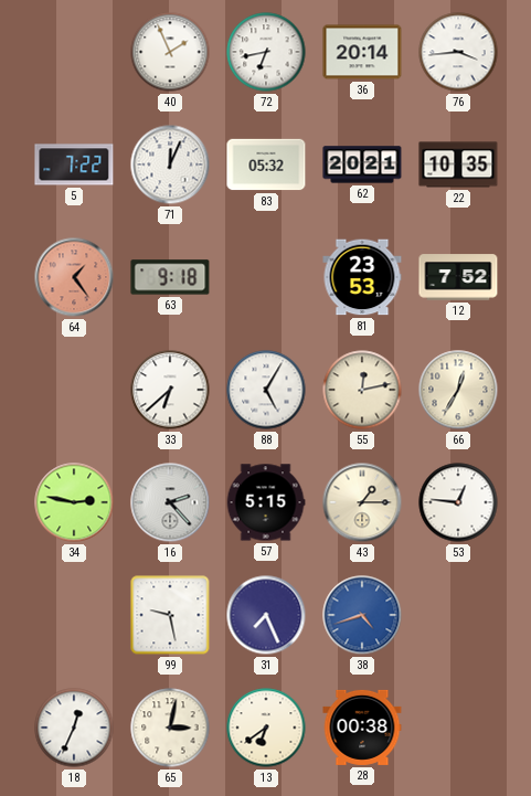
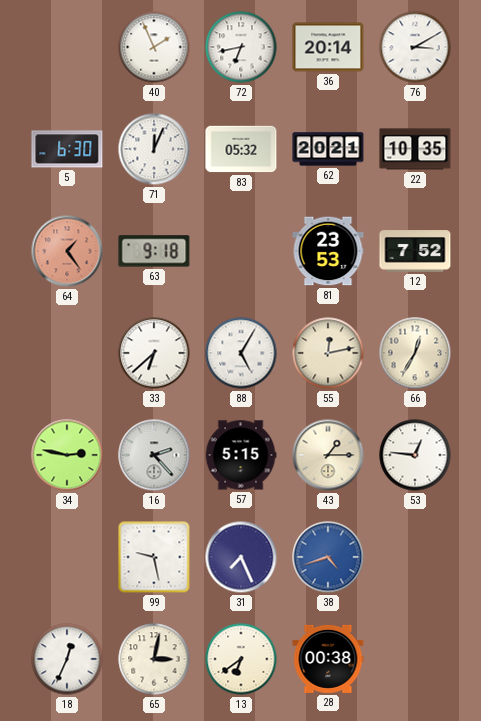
76: 3:44 -> 3:10 (415, 47)
5: 7:22 -> 6:30 (67, 149)
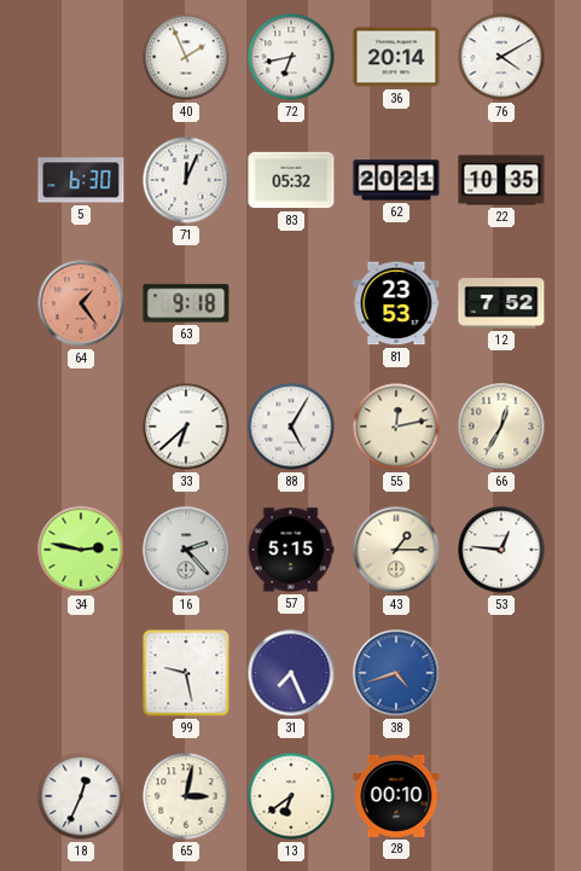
76: 3:10 -> 4:10 (501, 57)
28: 00:38 -> 00:10 (396, 796)
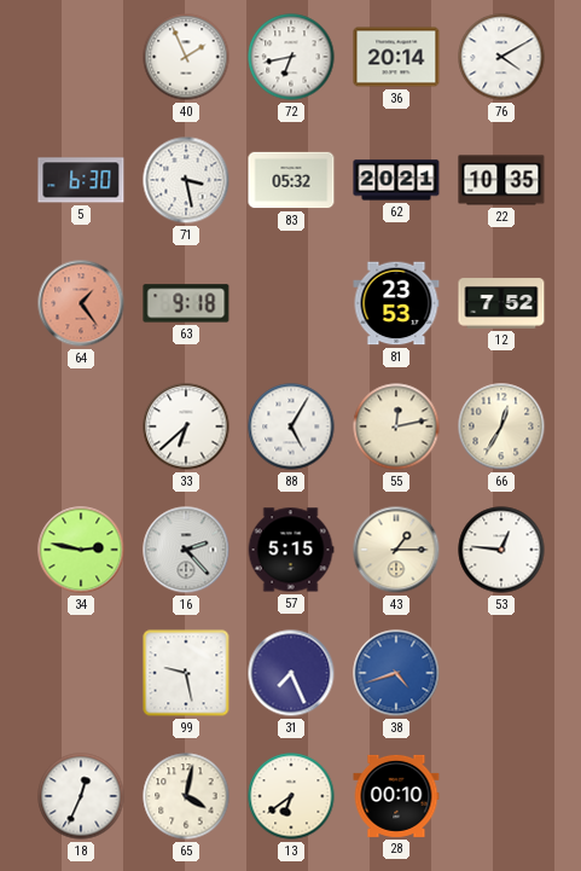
71: 12:04 -> 3:28 (186, 180)
65: 3:02 -> 4:02 (186, 796)
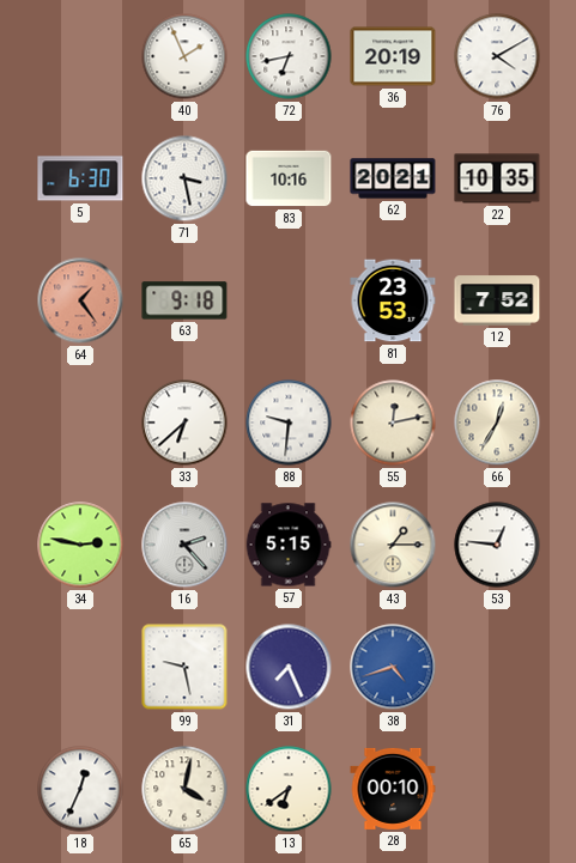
36: 20:14 -> 20:19 (393, 56)
83: 05:32 -> 10:16 (289, 178)
88: 5:05 -> 9:31 (289, 423)
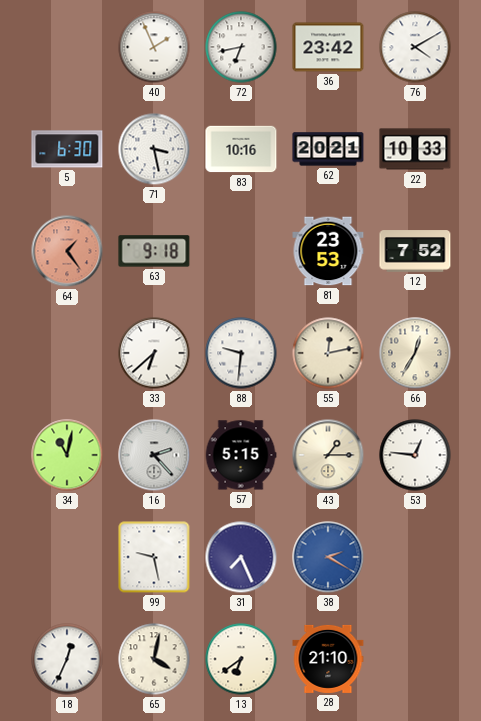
36: 20:19 -> 23:42 (328, 47)
22: 10:35 -> 10:33 (415, 149)
34: 2:47 -> 11:02 (67, 455)
38: 4:42 -> 2:20 (328, 557)
28: 00:10 -> 21:10 (328, 659)
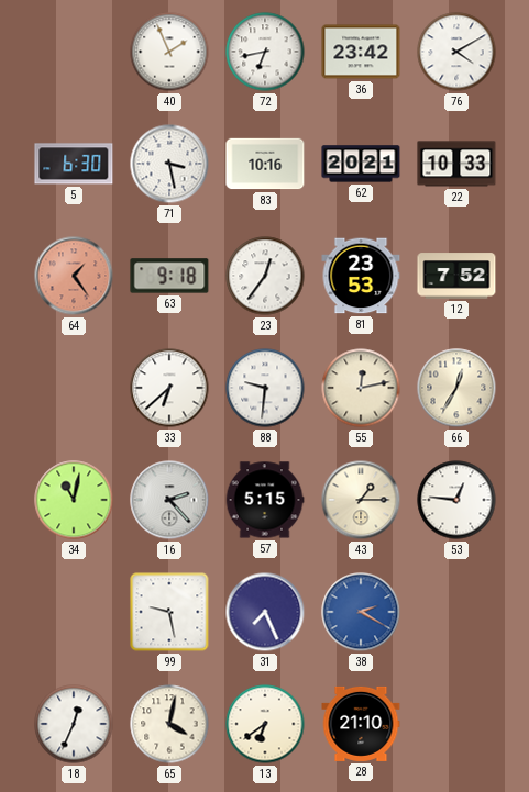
23: none -> 12:36 (265, 276)
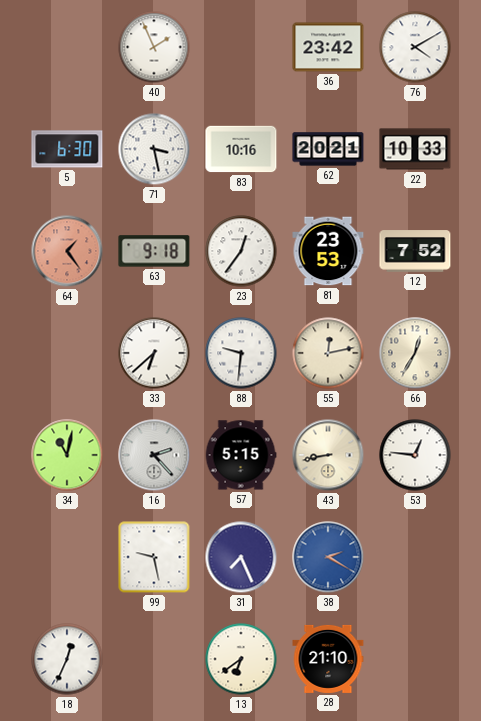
72: 6:43 -> none (265, 52)
43: 1:15 -> 8:43 (328, 455)
65: 4:02 -> none (169, 724)
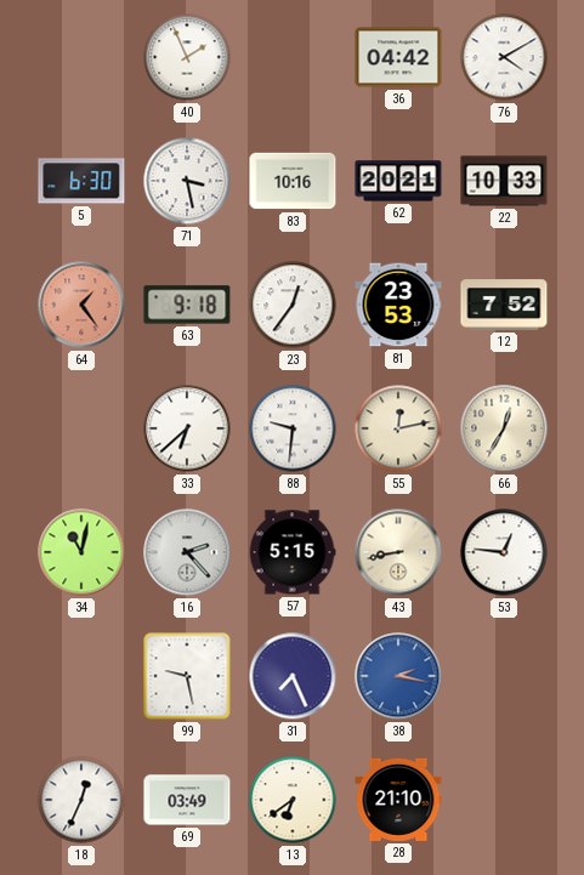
36: 23:42 -> 04:42 (398, 57)
38: 2:20 -> 2:17 (398, 676)
69: none -> 03:49 (187, 800)
